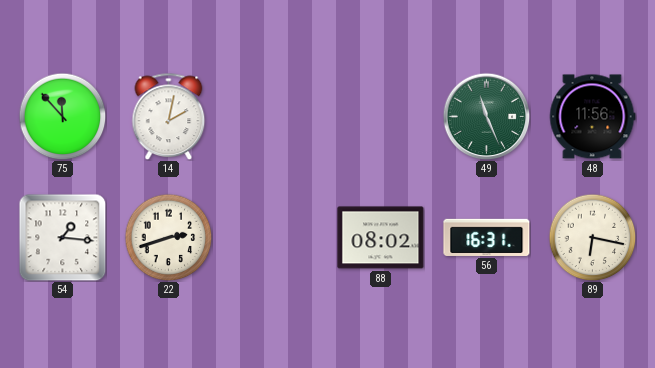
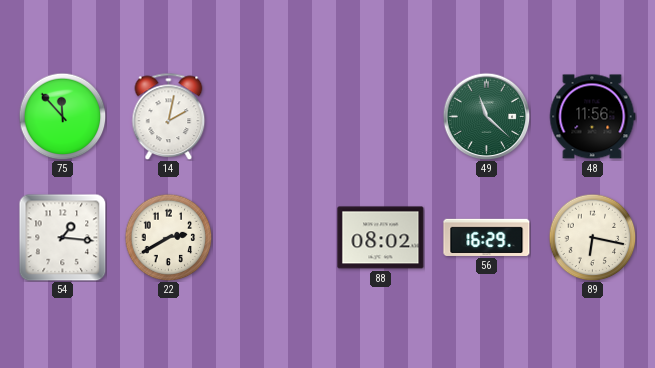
49: 11:26 -> 11:22 (486, 116)
22: 2:42 -> 2:40 (168, 237)
56: 16:31 -> 16:29 (487, 237)
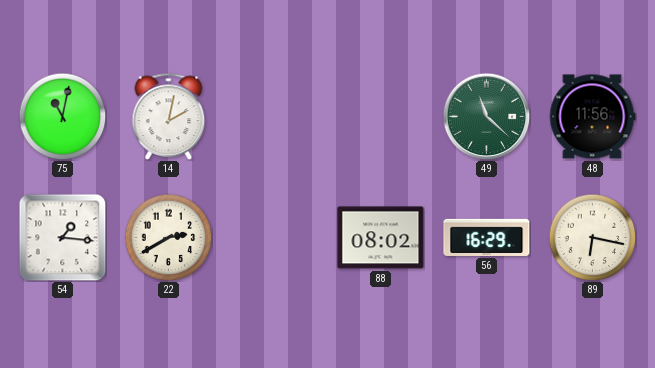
75: 11:53 -> 11:02 (62, 116)
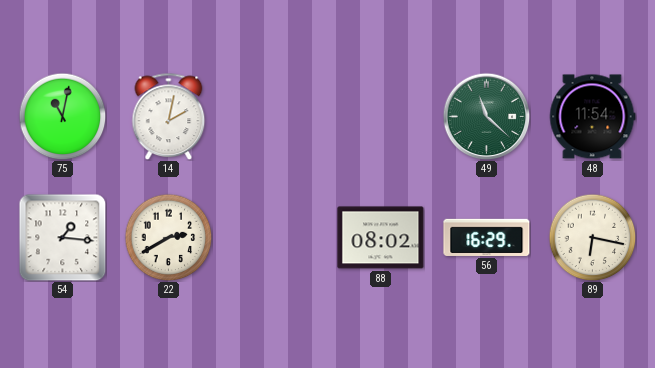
48: 11:56 -> 11:54 (592, 117)
